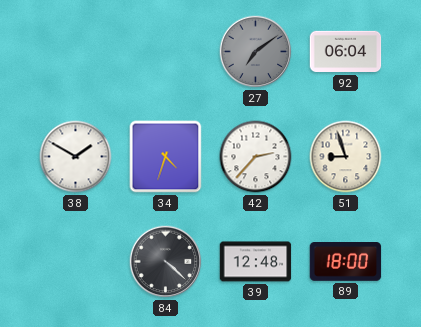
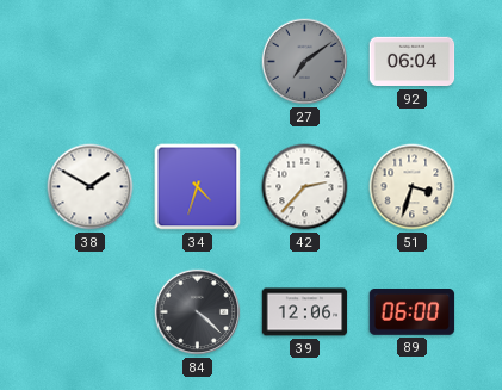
51: 8:57 -> 3:33 (413, 187)
39: 12:48 -> 12:06 (305, 312)
89: 18:00 -> 06:00 (413, 312)
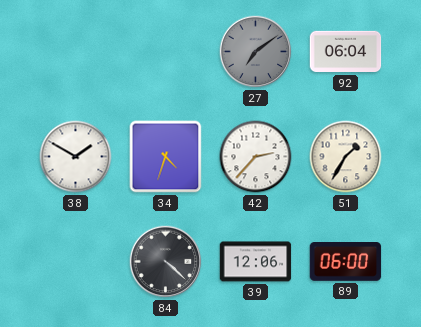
51: 3:33 -> 1:35 (346, 157)
